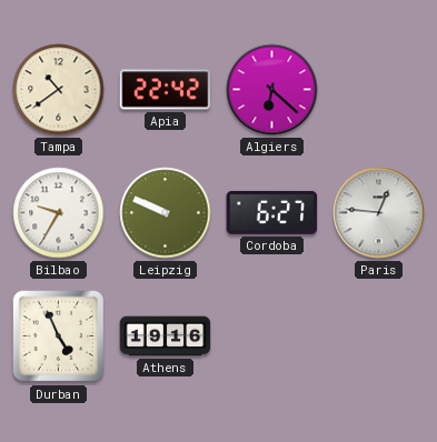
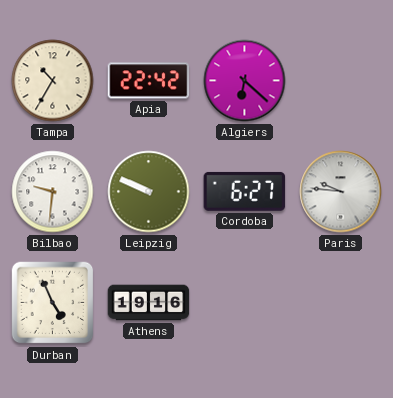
Tampa: 10:39 -> 10:35 (53, 81)
Bilbao: 9:35 -> 9:31 (53, 192)
Paris: 12:46 -> 9:46 (341, 192)
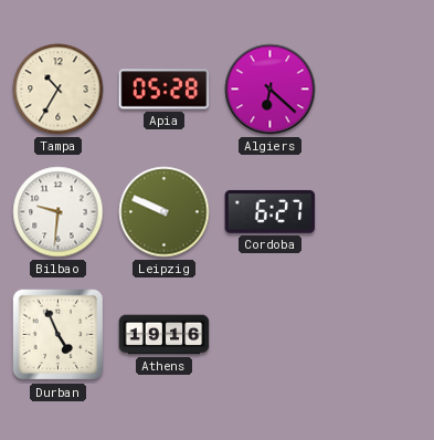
Apia: 22:42 -> 05:28 (165, 90)
Paris: 9:46 -> none (341, 192)
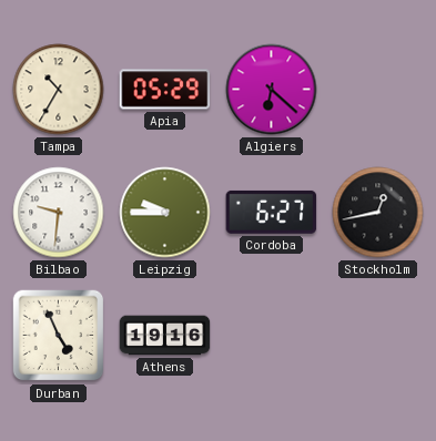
Apia: 05:28 -> 05:29 (165, 90)
Leipzig: 9:49 -> 9:45 (165, 213)
Stockholm: none -> 12:43 (378, 213)
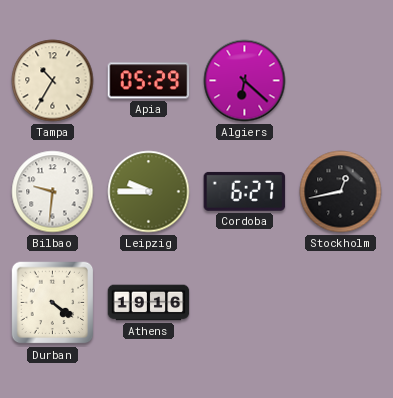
Durban: 4:56 -> 4:21 (53, 303)
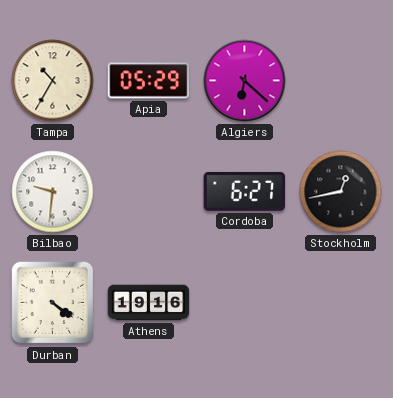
Leipzig: 9:45 -> none (149, 192)
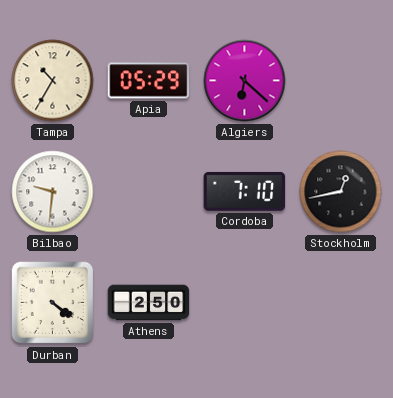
Cordoba: 6:27 -> 7:10 (245, 191)
Athens: 19:16 -> 2:50 (149, 303)
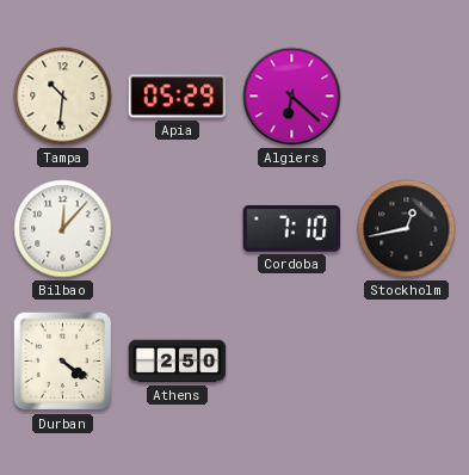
Tampa: 10:35 -> 10:31 (63, 97)
Bilbao: 9:31 -> 12:07 (63, 229)
